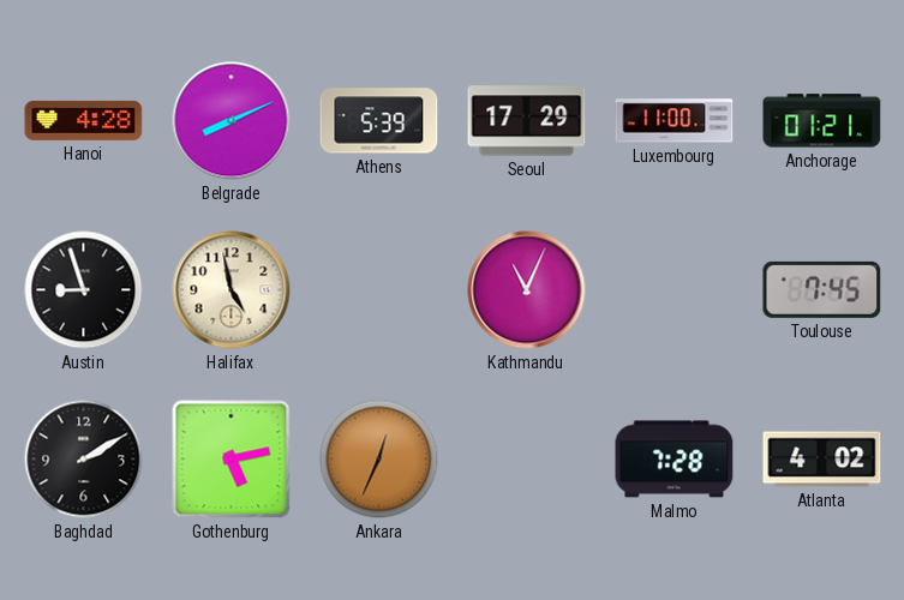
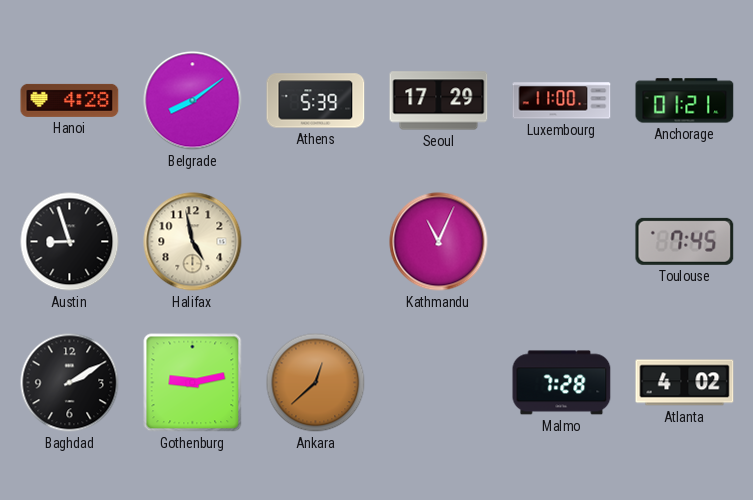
Belgrade: 8:11 -> 8:09 (193, 101)
Gothenburg: 5:13 -> 9:13 (193, 383)
Ankara: 12:34 -> 12:38 (316, 383)
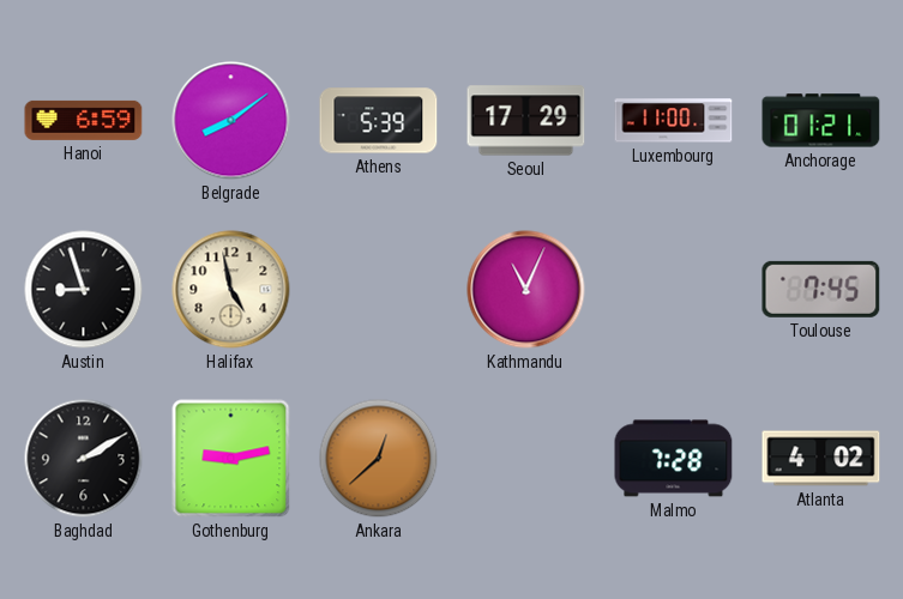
Hanoi: 4:28 -> 6:59 (84, 120)
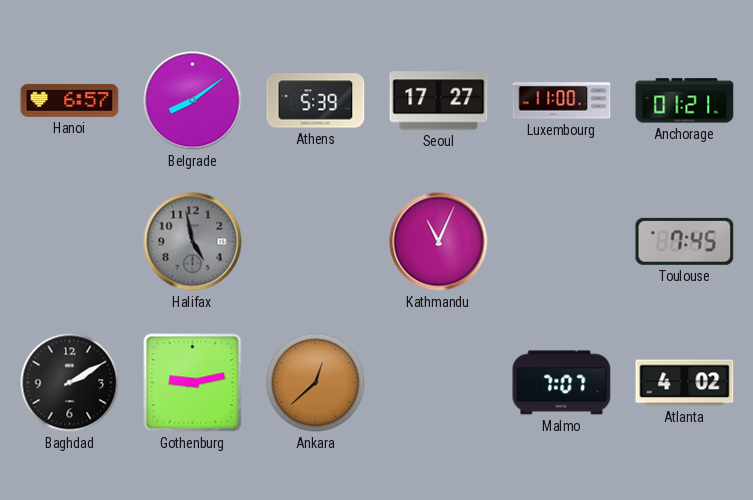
Hanoi: 6:59 -> 6:57 (70, 100)
Seoul: 17:29 -> 17:27 (439, 101)
Austin: 8:57 -> none (84, 290)
Halifax dial: cream -> grey (193, 242)
Malmo: 7:28 -> 7:07 (562, 383)
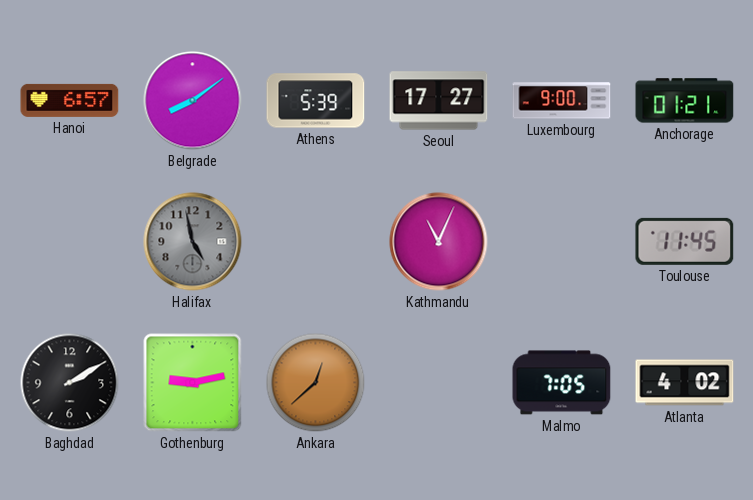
Luxembourg: 11:00 -> 9:00 (562, 101)
Toulouse: 7:45 -> 11:45 (685, 241)
Malmo: 7:07 -> 7:05 (562, 383)
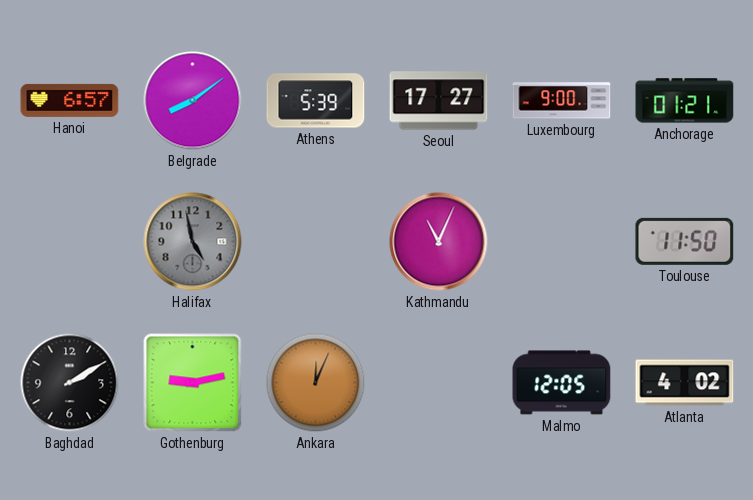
Toulouse: 11:45 -> 11:50 (685, 241)
Ankara: 12:38 -> 12:04 (316, 383)
Malmo: 7:05 -> 12:05 (562, 383)
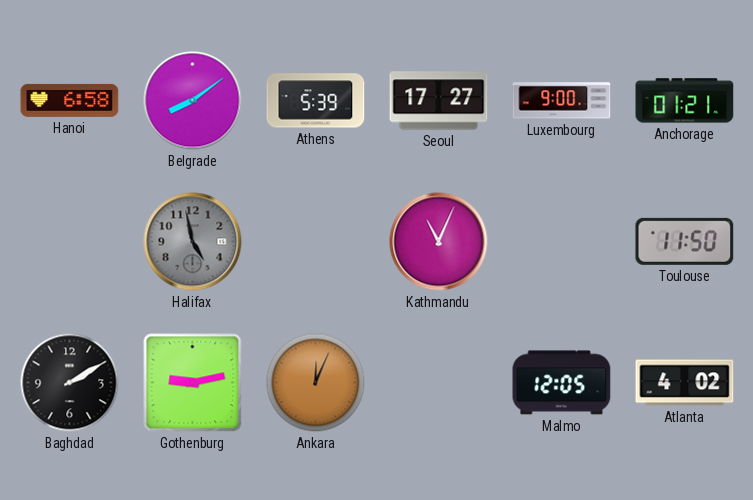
Hanoi: 6:57 -> 6:58 (70, 100)
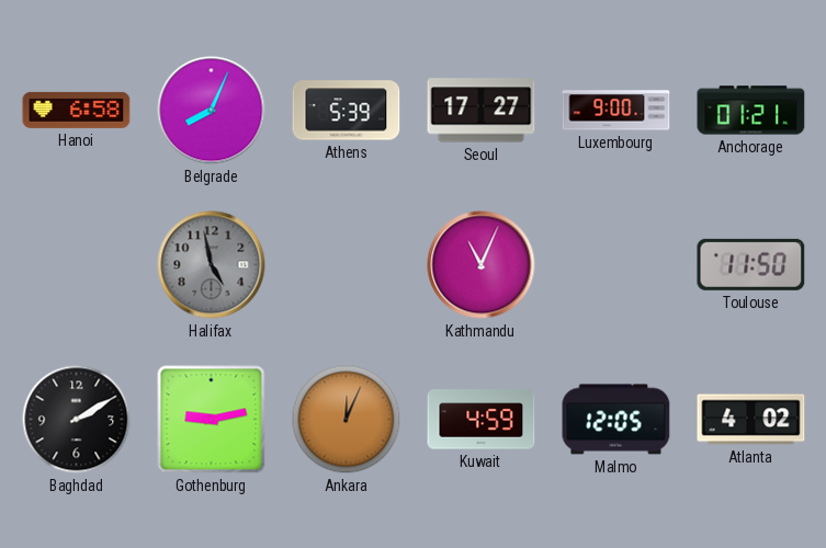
Belgrade: 8:09 -> 8:04 (212, 111)
Kuwait: none -> 4:59 (482, 420)
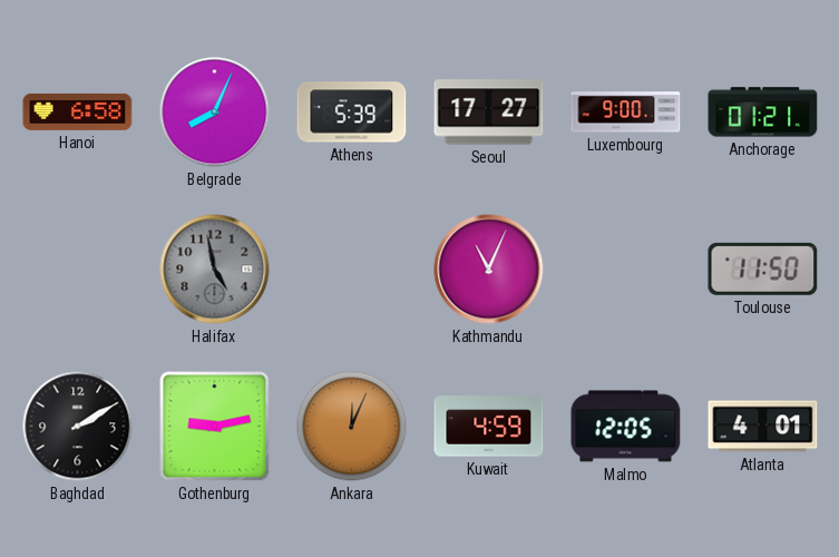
Atlanta: 4:02 -> 4:01 (763, 427)
